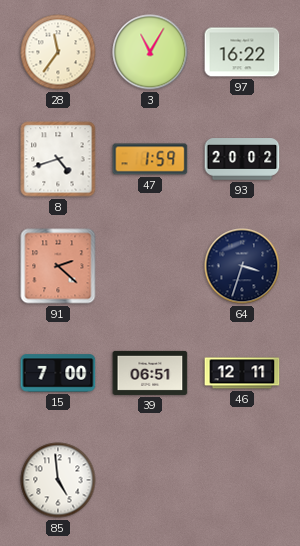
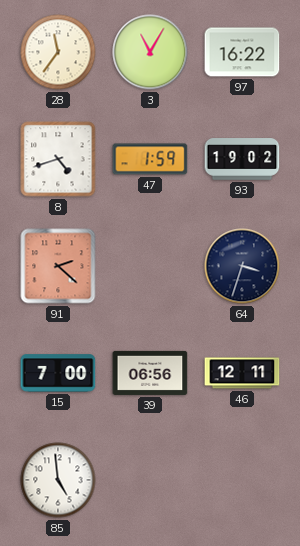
93: 20:02 -> 19:02 (242, 159)
39: 06:51 -> 06:56 (150, 373)
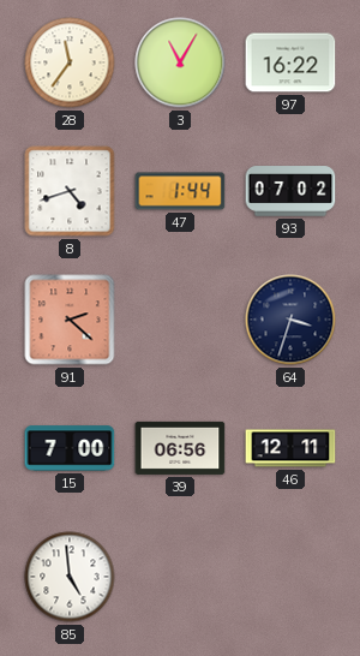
47: 1:59 -> 1:44 (180, 191)
93: 19:02 -> 07:02 (290, 191)
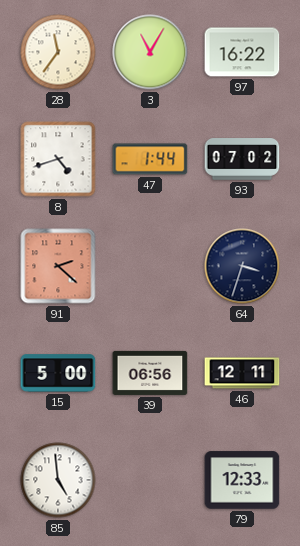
15: 7:00 -> 5:00 (58, 373)
79: none -> 12:33 (242, 480)
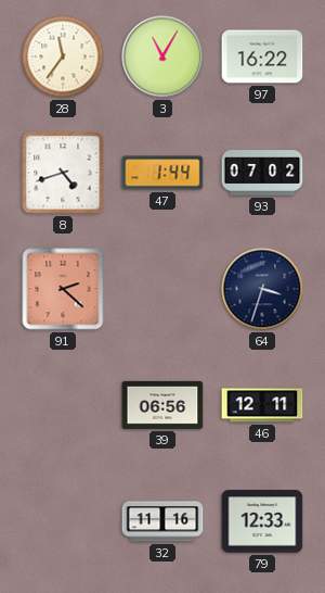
15: 5:00 -> none (58, 373)
85: 4:59 -> none (58, 480)
32: none -> 11:16 (162, 521)
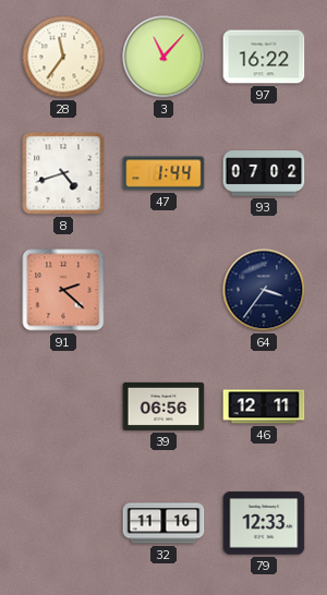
3: 11:05 -> 11:07 (163, 57)
64: 3:33 -> 3:36 (264, 290)
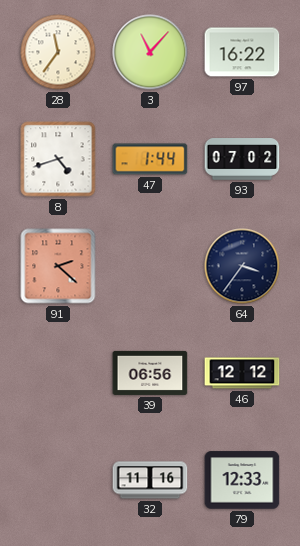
46: 12:11 -> 12:12 (242, 373)
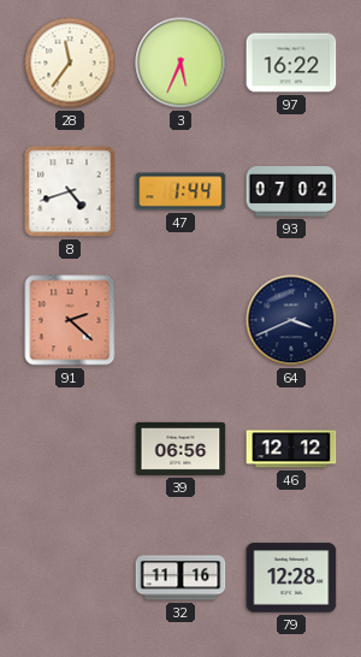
3: 11:07 -> 5:34 (180, 63)
64: 3:36 -> 3:41 (291, 320)
79: 12:33 -> 12:28 (291, 578)
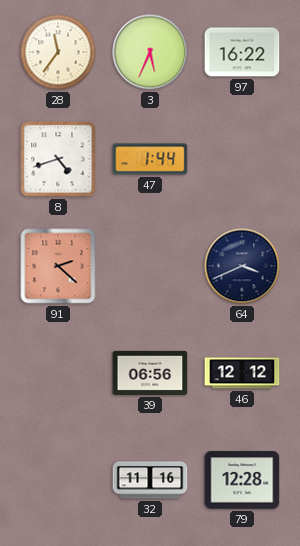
93: 07:02 -> none (291, 191)
